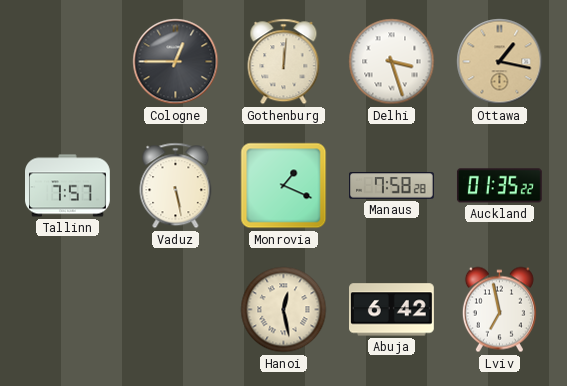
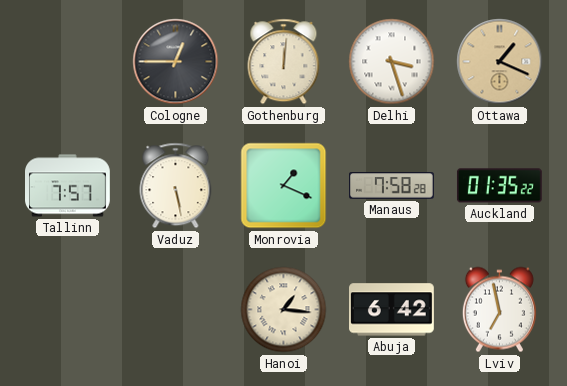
Ottawa: 1:17 -> 1:19 (500, 62)
Hanoi: 12:28 -> 1:16 (284, 310)
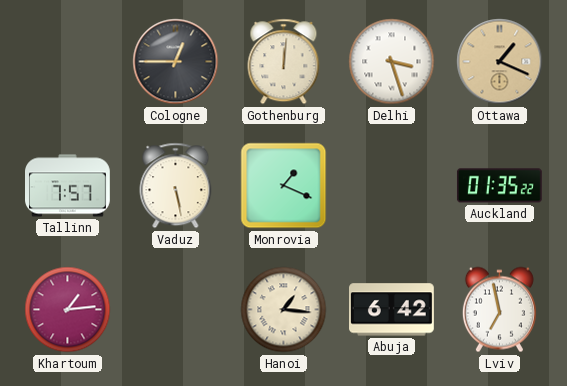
Manaus: 7:58 -> none (392, 186)
Khartoum: none -> 1:14 (68, 310)
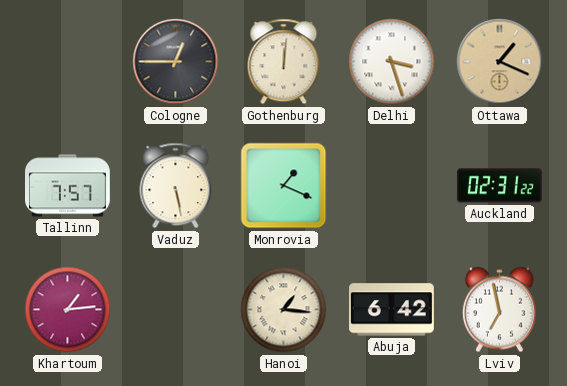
Auckland: 01:35 -> 02:31 (499, 186)
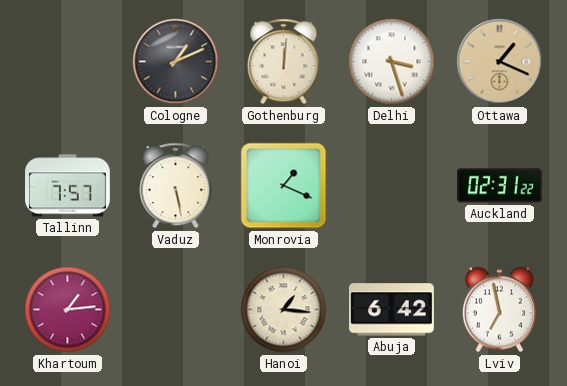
Cologne: 12:45 -> 1:11 (176, 62)
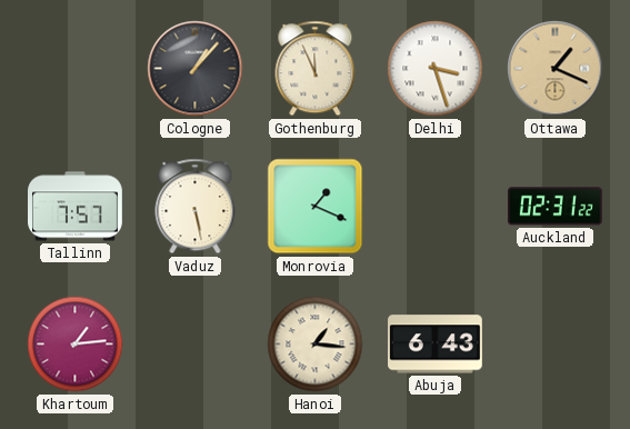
Cologne: 1:11 -> 1:07 (196, 69)
Gothenburg: 12:01 -> 11:56 (316, 69)
Abuja: 6:42 -> 6:43 (436, 345)
Lviv: 6:58 -> none (499, 310)
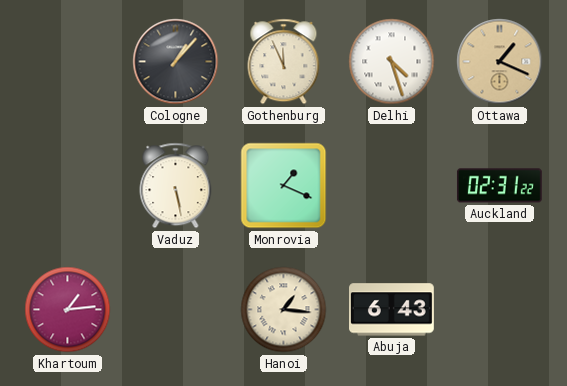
Delhi: 3:27 -> 4:27 (392, 62)
Tallinn: 7:57 -> none (76, 207)
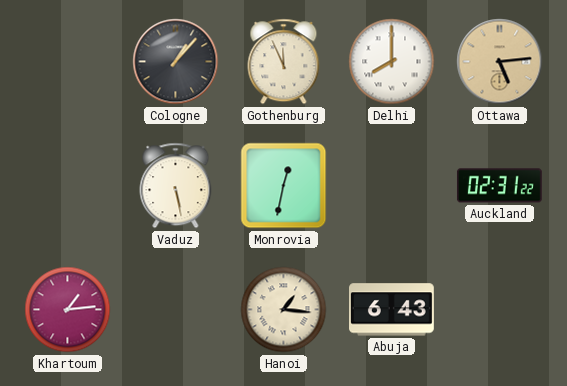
Delhi: 4:27 -> 8:00 (392, 62)
Ottawa: 1:19 -> 5:14 (500, 62)
Monrovia: 1:19 -> 12:32 (284, 186)
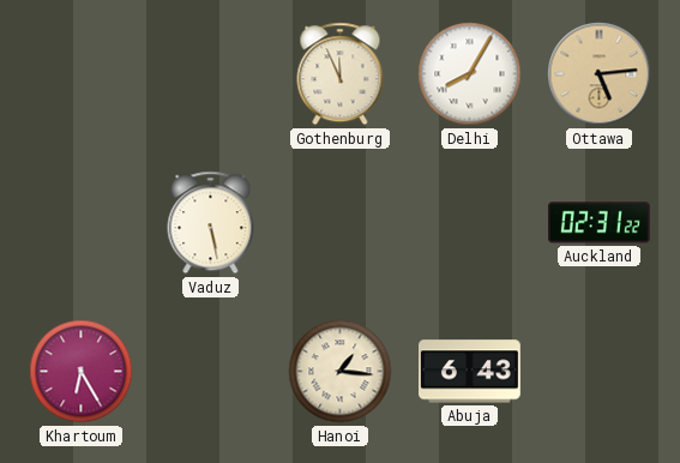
Cologne: 1:07 -> none (176, 62)
Delhi: 8:00 -> 8:05 (470, 74)
Monrovia: 12:32 -> none (284, 186)
Khartoum: 1:14 -> 6:25 (82, 372)
